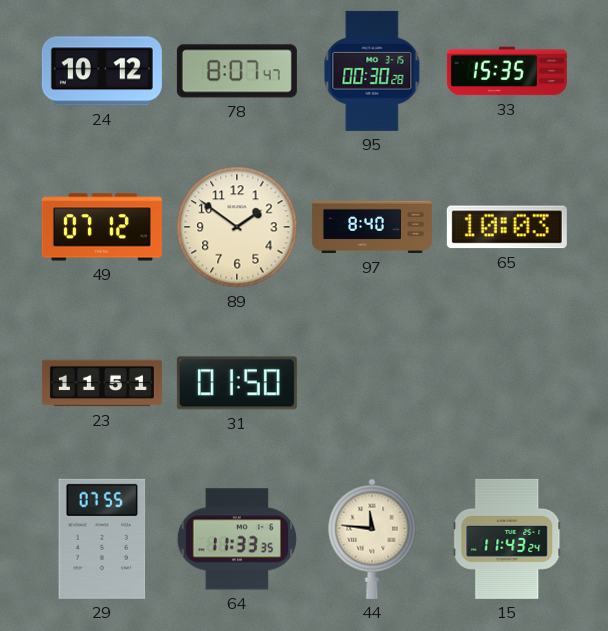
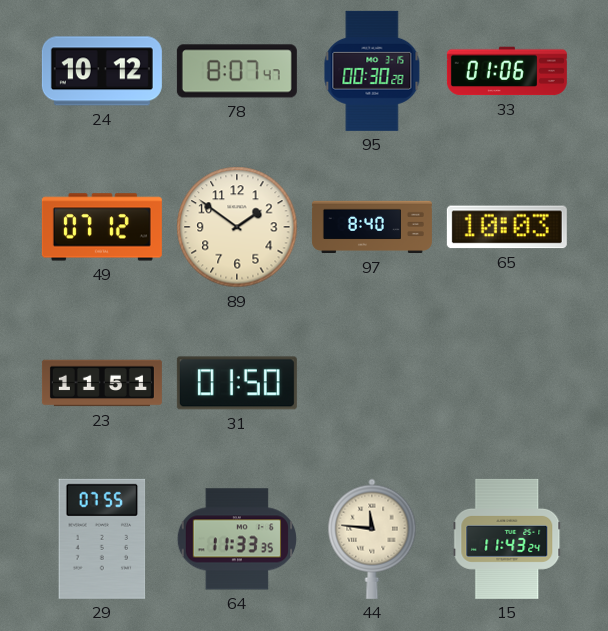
33: 15:35 -> 01:06 (507, 71)
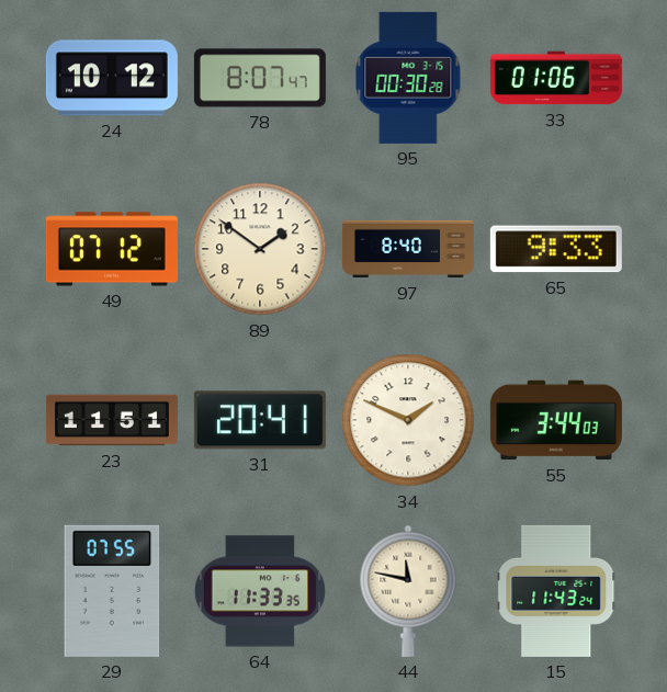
65: 10:03 -> 9:33 (556, 249)
31: 01:50 -> 20:41 (260, 420)
34: none -> 1:49 (408, 420)
55: none -> 3:44 (556, 420)
44: 11:46 -> 11:47 (408, 591)
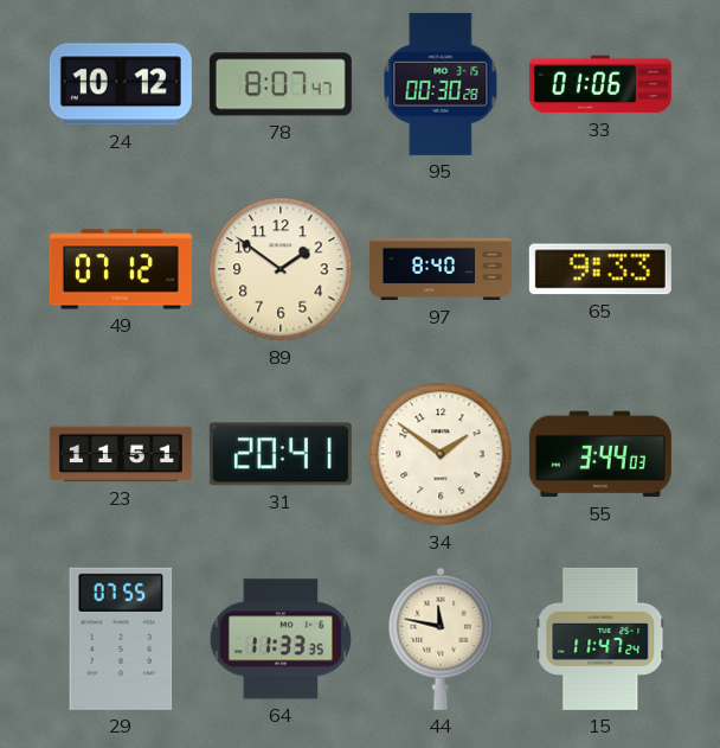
34: 1:49 -> 1:51 (441, 454)
15: 11:43 -> 11:47 (600, 639)
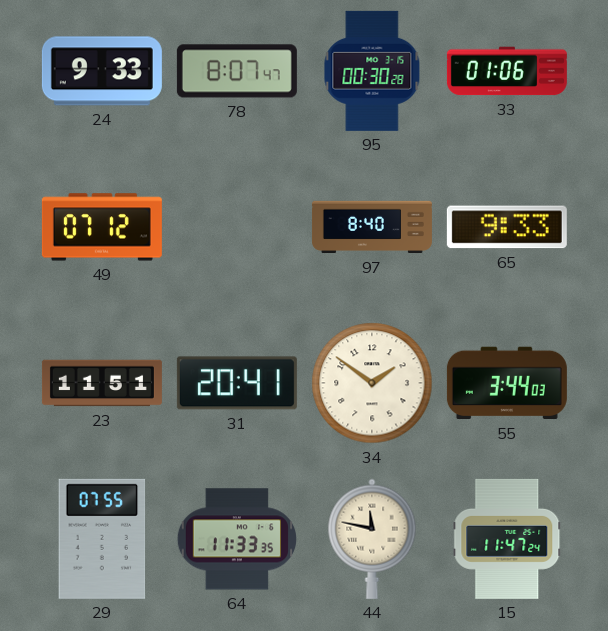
24: 10:12 -> 9:33 (102, 71)
89: 1:51 -> none (281, 269)
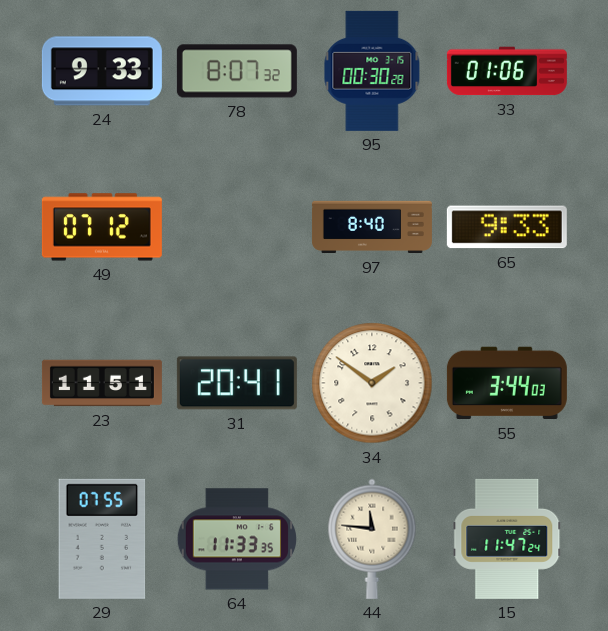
78: 8:07:47 -> 8:07:32 (237, 71)
44: 11:47 -> 11:46 (372, 539)
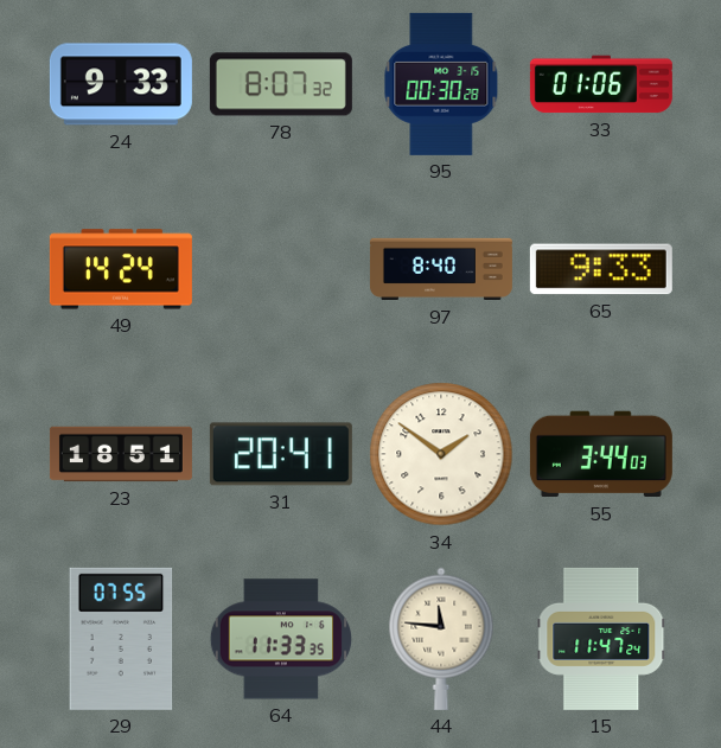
49: 07:12 -> 14:24 (121, 269)
23: 11:51 -> 18:51 (121, 454)
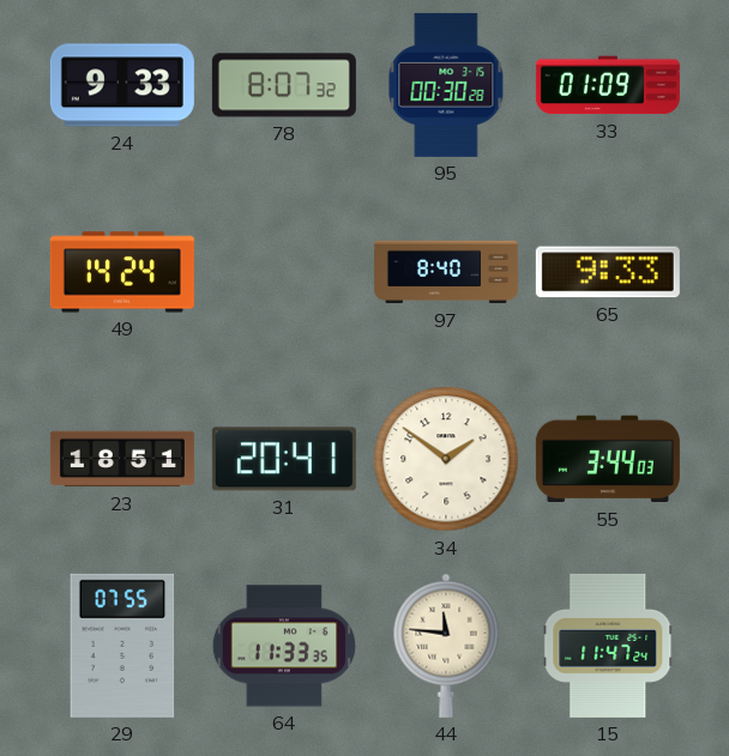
33: 01:06 -> 01:09 (608, 85)
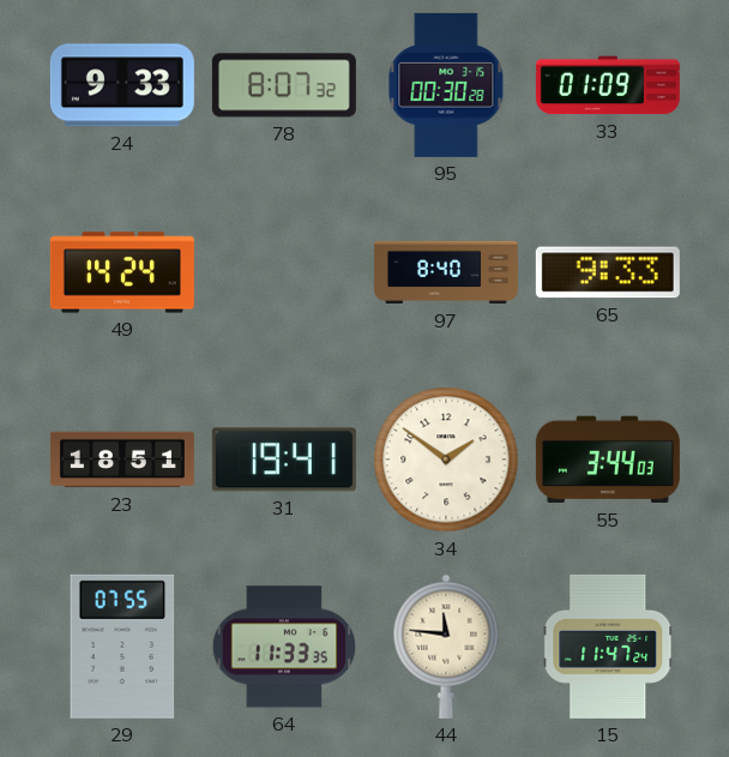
31: 20:41 -> 19:41 (284, 459)
